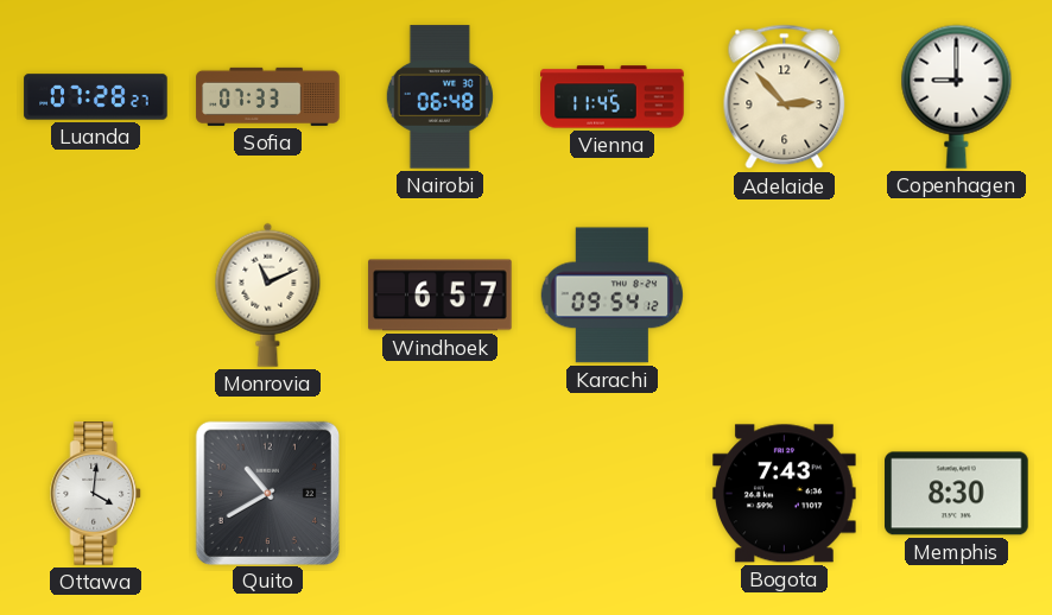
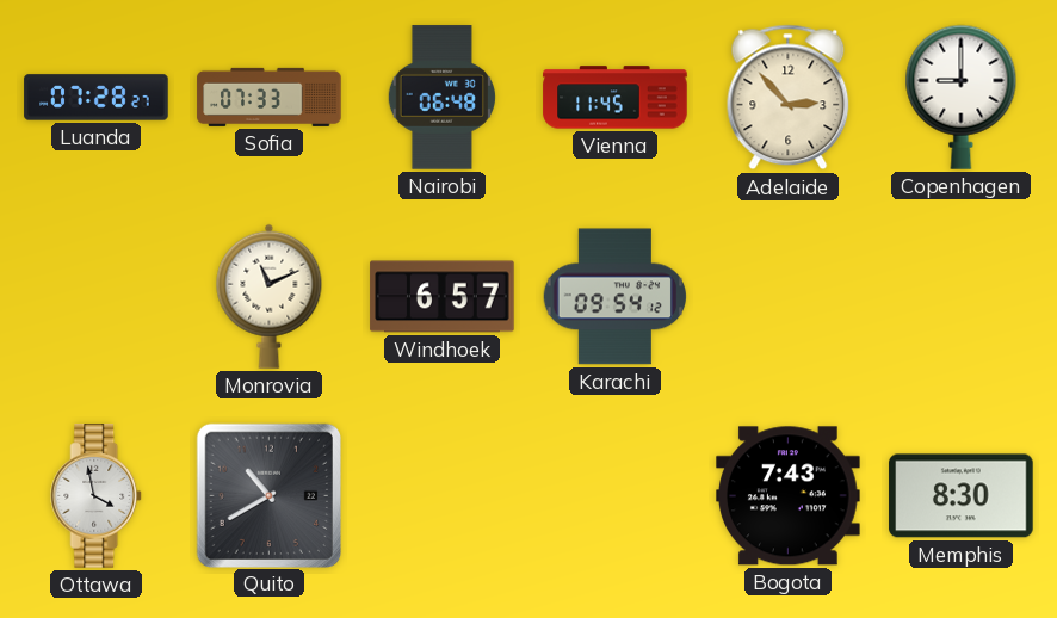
Ottawa: 4:01 -> 3:58 (97, 496)
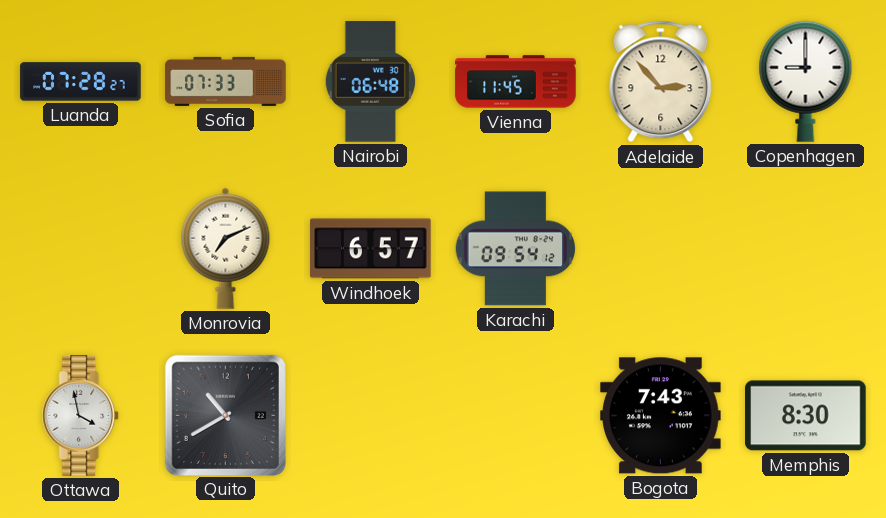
Monrovia: 11:11 -> 7:11 (226, 248)
